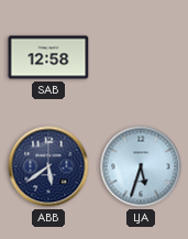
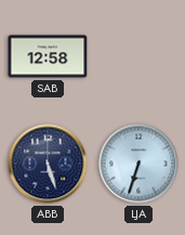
ABB: 5:39 -> 5:27 (48, 164)
LJA: 5:33 -> 6:33 (138, 164)
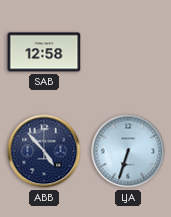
ABB: 5:27 -> 4:53 (44, 151)
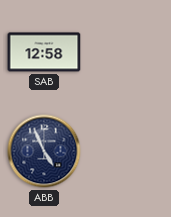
ABB: 4:53 -> 4:56 (44, 151)
LJA: 6:33 -> none (128, 151)
